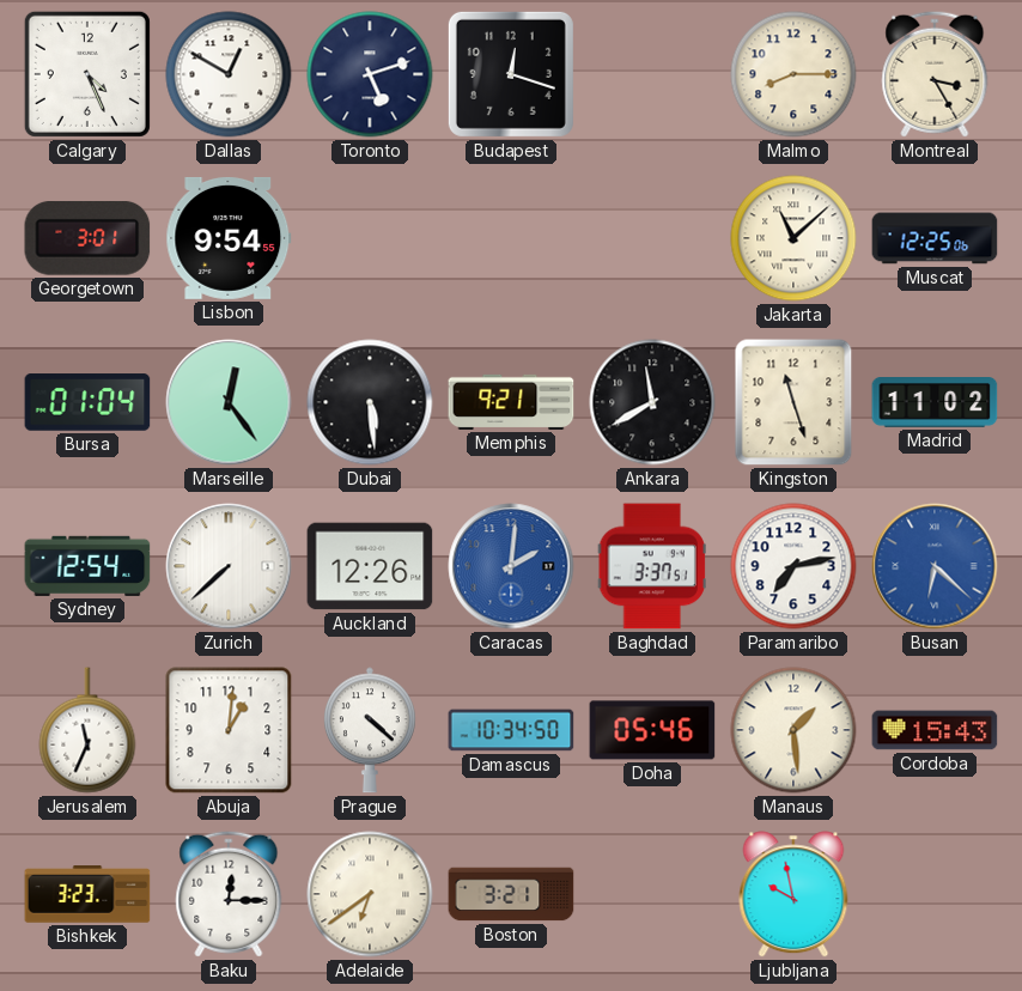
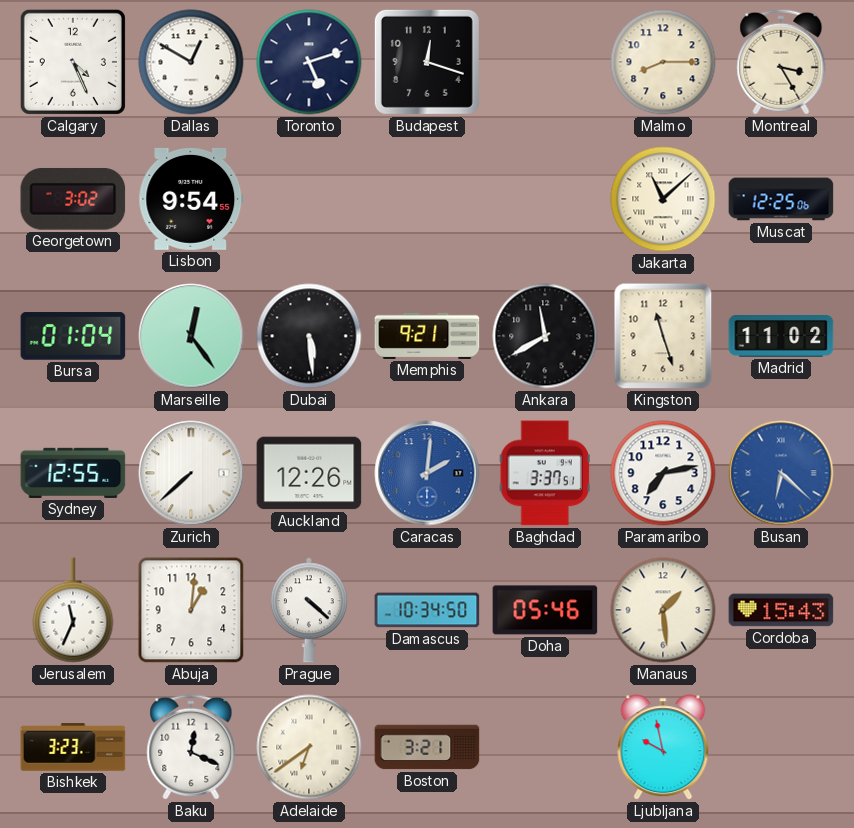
Georgetown: 3:01 -> 3:02 (73, 199)
Sydney: 12:54 -> 12:55 (73, 473)
Baku: 12:15 -> 12:19 (191, 747)
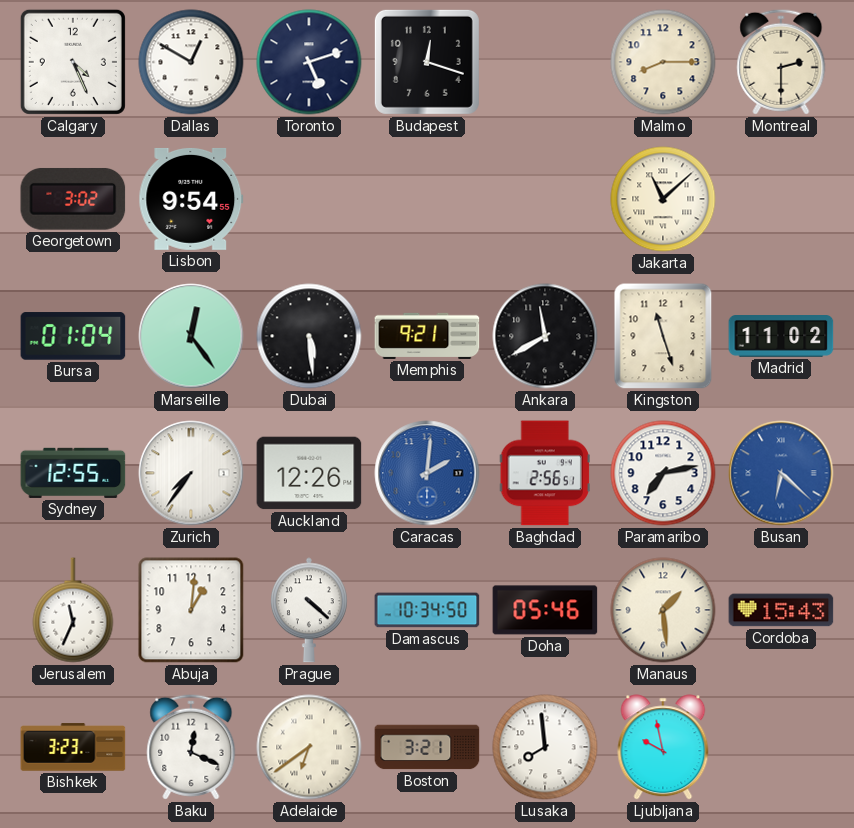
Montreal: 3:25 -> 2:30 (781, 62)
Muscat: 12:25 -> none (781, 199)
Zurich: 7:38 -> 7:36 (191, 473)
Baghdad: 3:37 -> 2:56 (545, 473)
Lusaka: none -> 7:59 (545, 747)
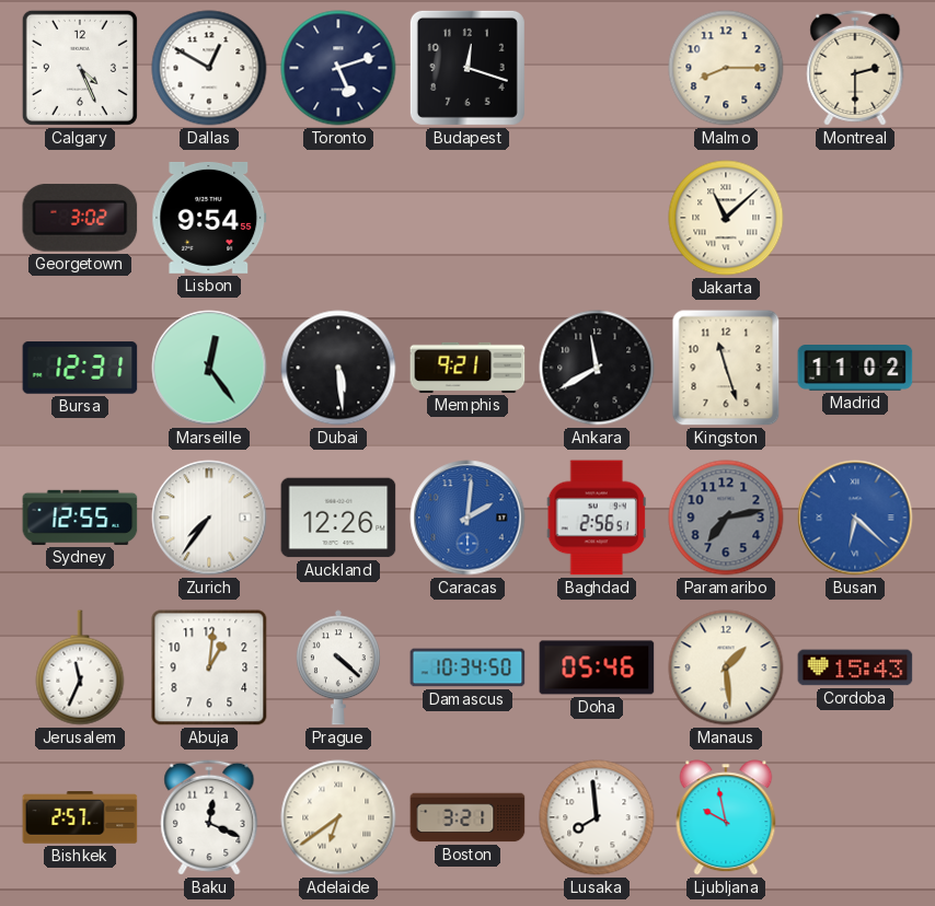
Bursa: 01:04 -> 12:31 (80, 368)
Paramaribo dial: white -> grey (726, 518)
Bishkek: 3:23 -> 2:57 (80, 817)
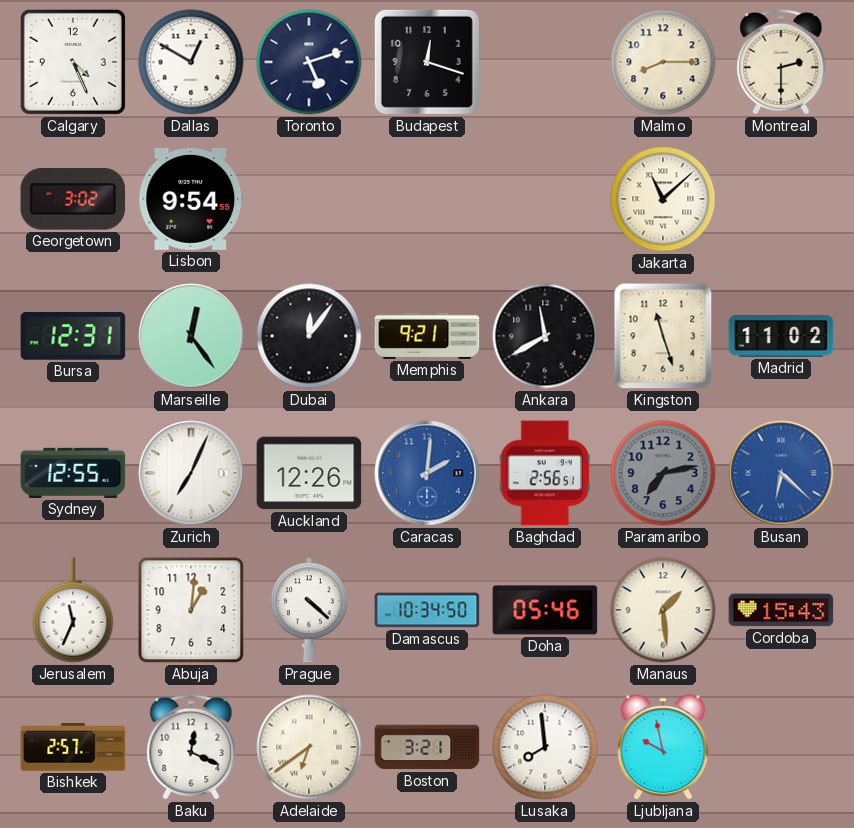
Dubai: 5:29 -> 12:06 (309, 336)
Zurich: 7:36 -> 7:04 (191, 473)
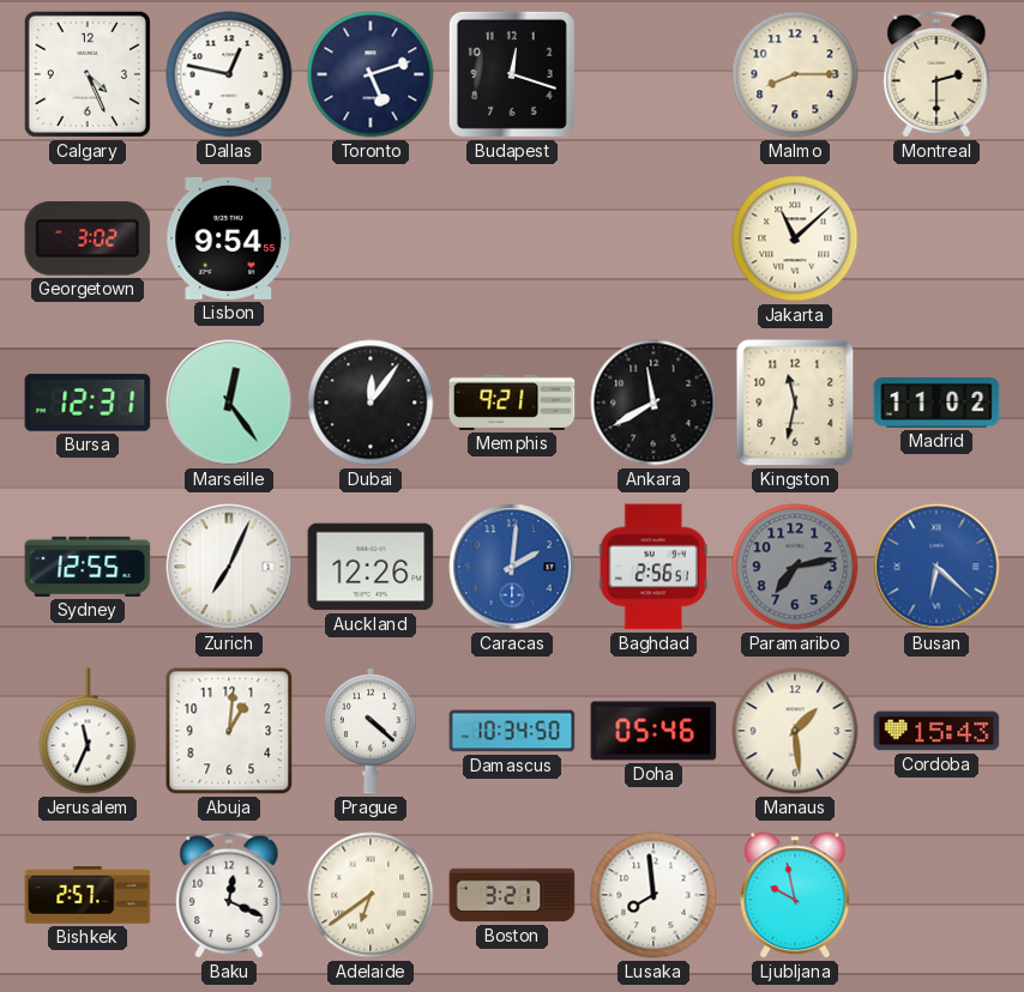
Dallas: 12:50 -> 12:47 (229, 74)
Kingston: 11:27 -> 11:32 (795, 403)
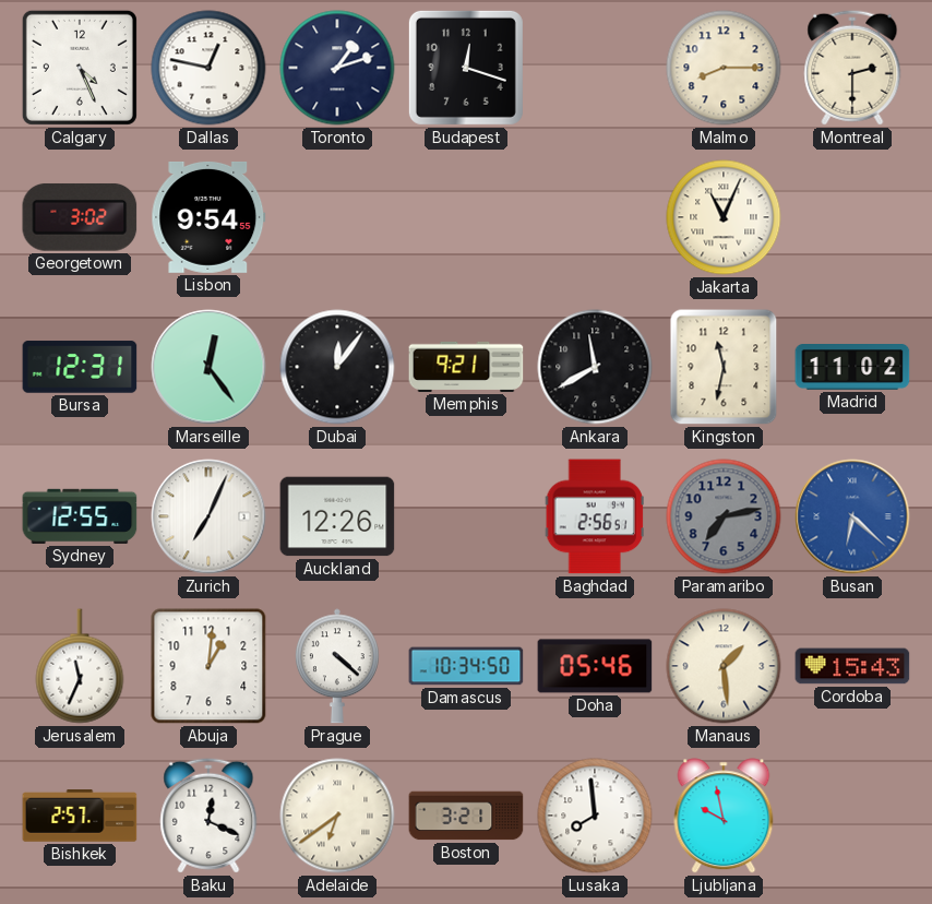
Toronto: 5:12 -> 1:12 (337, 68)
Jakarta: 11:08 -> 11:04 (724, 217)
Caracas: 2:01 -> none (512, 567)
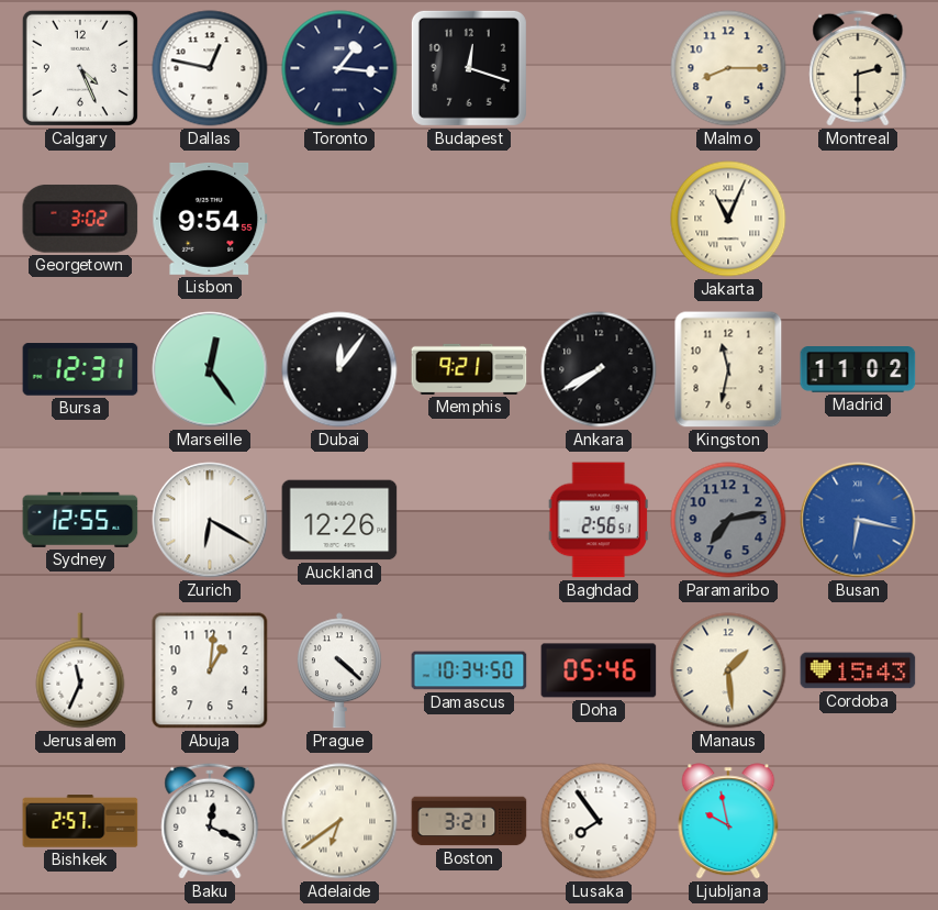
Toronto: 1:12 -> 1:16 (339, 68)
Ankara: 11:40 -> 7:40 (599, 369)
Zurich: 7:04 -> 6:20 (210, 520)
Busan: 6:22 -> 6:17 (858, 520)
Lusaka: 7:59 -> 7:54 (599, 821)
